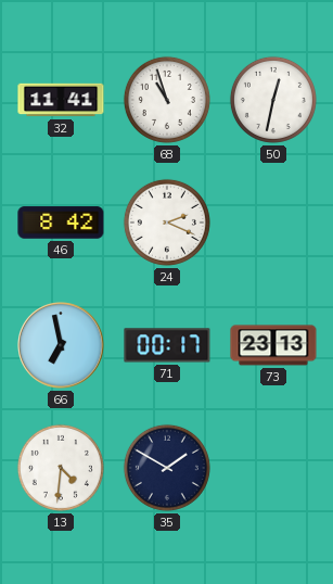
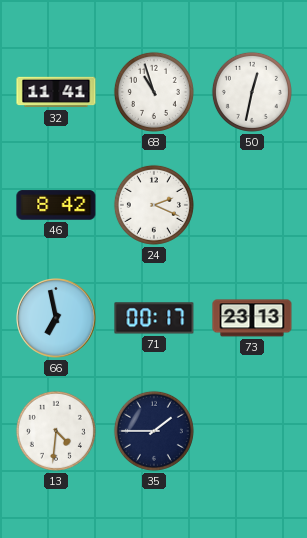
35: 1:50 -> 1:45 (154, 431)
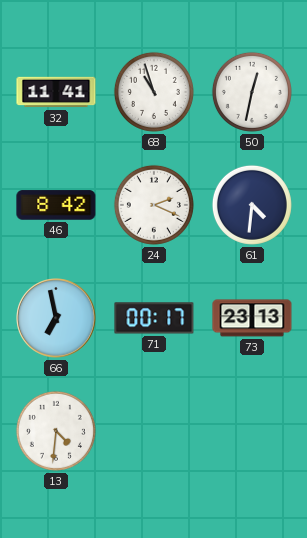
61: none -> 4:31 (252, 205)
35: 1:45 -> none (154, 431)
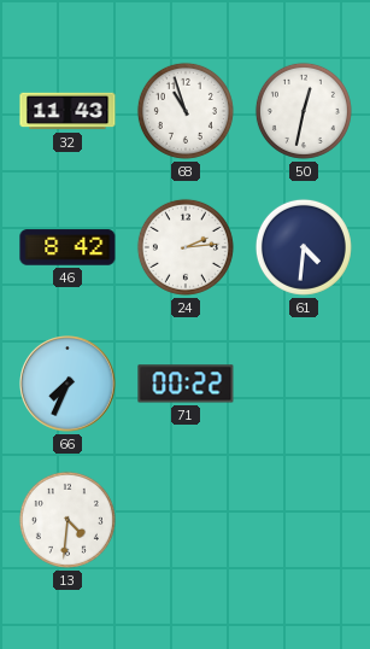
32: 11:41 -> 11:43 (67, 111)
24: 2:19 -> 2:14 (186, 247)
66: 6:58 -> 7:34 (67, 384)
71: 00:17 -> 00:22 (186, 384)
73: 23:13 -> none (252, 318)
